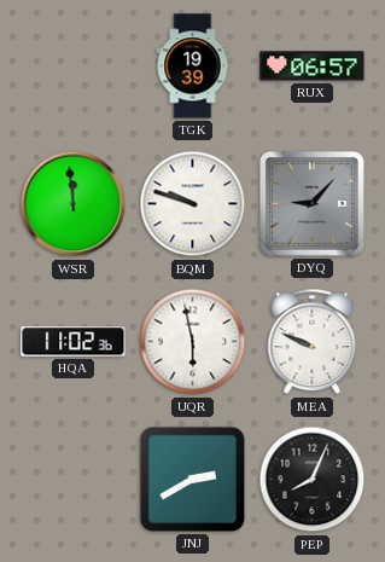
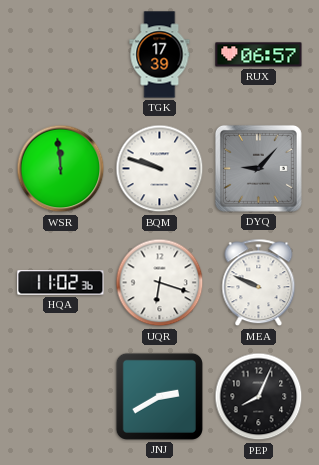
TGK: 19:39 -> 17:39 (160, 55)
UQR: 5:58 -> 6:18 (160, 283)
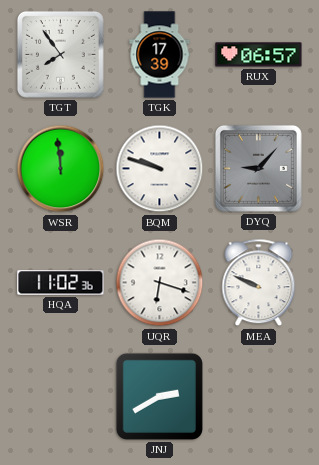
TGT: none -> 7:54 (60, 54)
PEP: 8:04 -> none (259, 397)
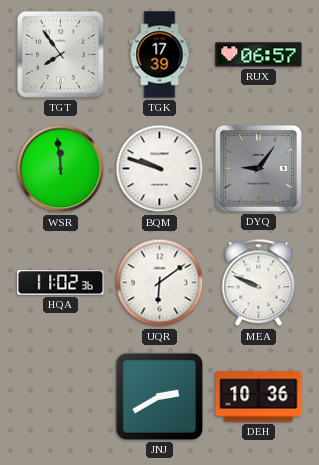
DYQ: 9:07 -> 9:06 (258, 168)
UQR: 6:18 -> 6:09 (160, 283)
DEH: none -> 10:36 (259, 397)
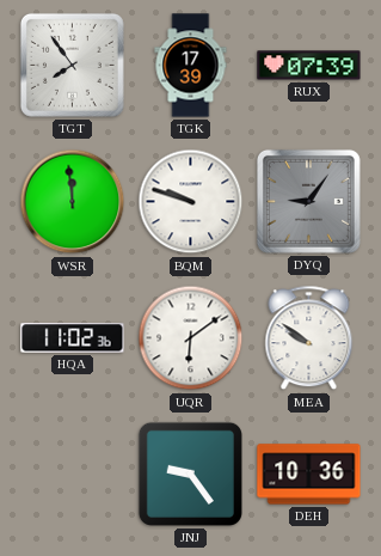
RUX: 06:57 -> 07:39 (309, 66)
MEA: 9:49 -> 9:51 (309, 338)
JNJ: 2:40 -> 9:24 (190, 473)
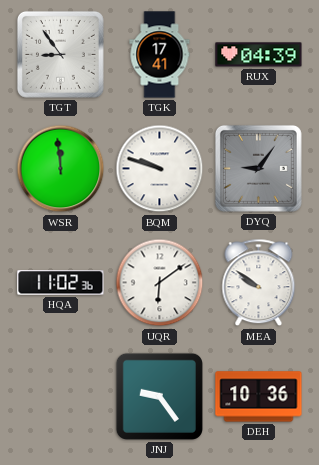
TGT: 7:54 -> 8:54 (60, 54)
TGK: 17:39 -> 17:41 (160, 55)
RUX: 07:39 -> 04:39 (259, 55)
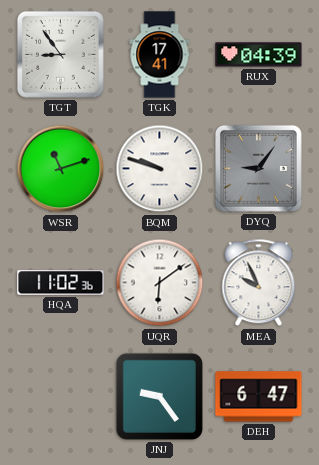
WSR: 11:59 -> 11:12 (61, 169)
MEA: 9:51 -> 9:56 (259, 283)
DEH: 10:36 -> 6:47 (259, 397)
